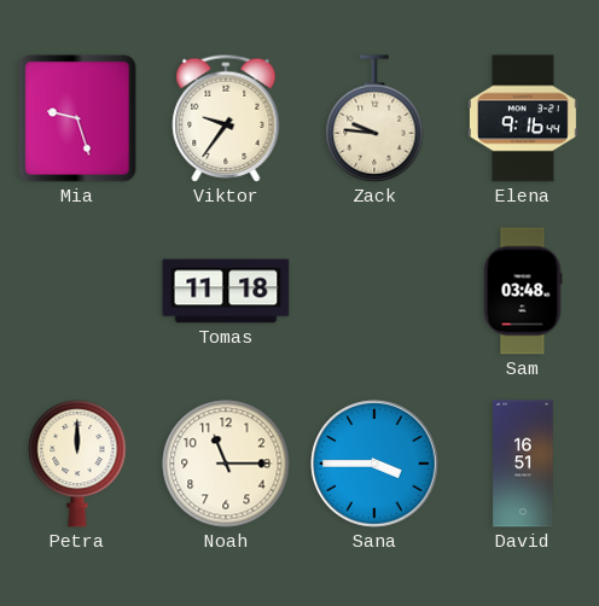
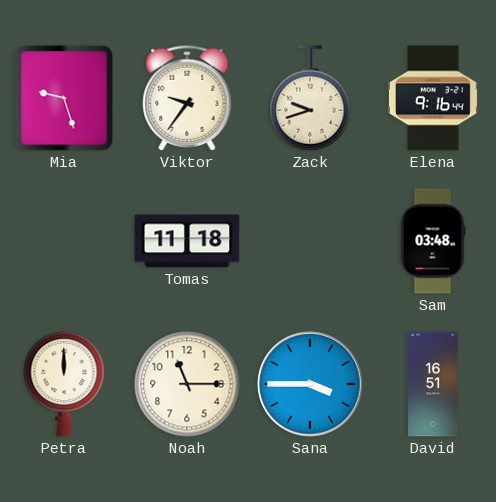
Zack: 9:46 -> 9:42 (310, 98)
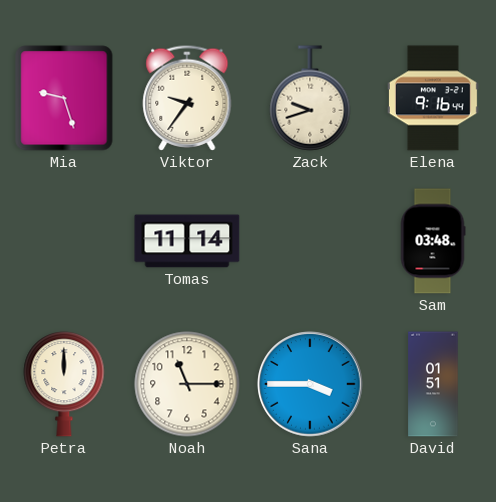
Tomas: 11:18 -> 11:14 (187, 241)
David: 16:51 -> 01:51 (433, 384)
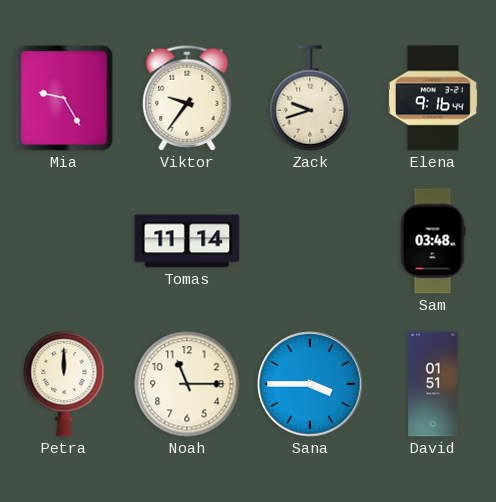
Mia: 9:27 -> 9:25 (64, 98)
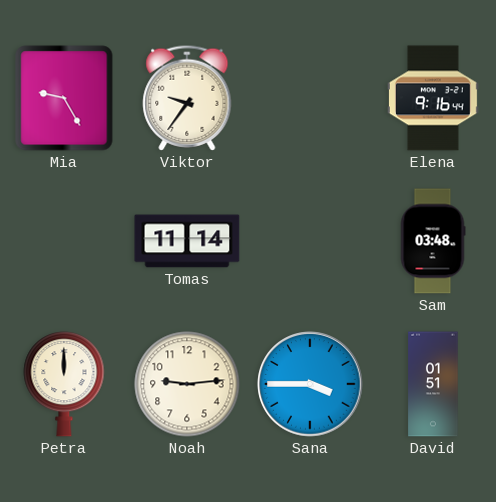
Zack: 9:42 -> none (310, 98)
Noah: 11:15 -> 9:14 (187, 384)
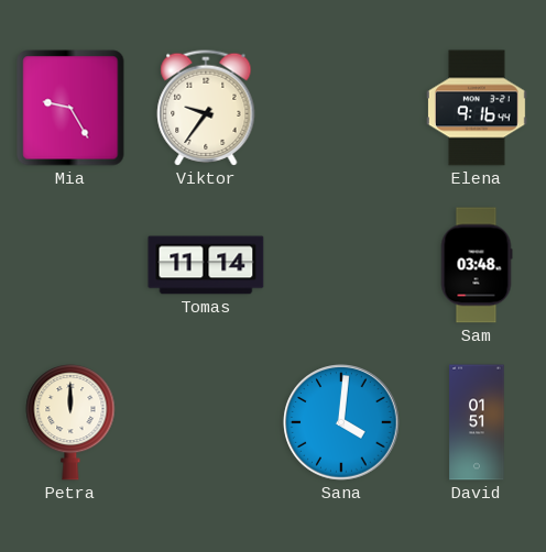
Noah: 9:14 -> none (187, 384)
Sana: 3:45 -> 4:01 (341, 422)
